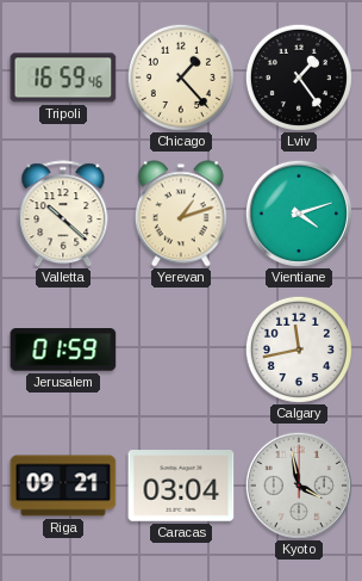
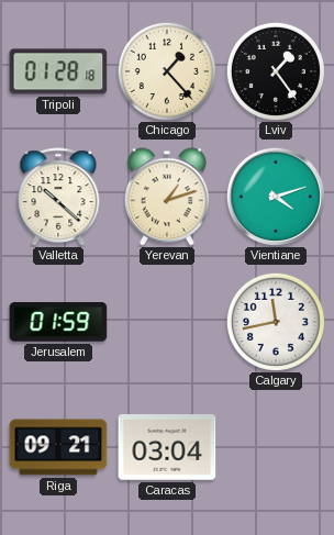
Tripoli: 16:59 -> 01:28 (58, 71)
Kyoto: 3:58 -> none (299, 486)
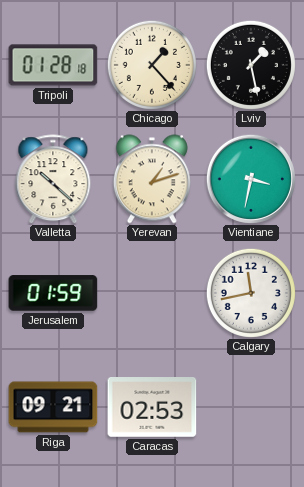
Lviv: 1:24 -> 1:28 (251, 65)
Vientiane: 4:12 -> 3:32 (251, 179)
Caracas: 03:04 -> 02:53 (152, 407)
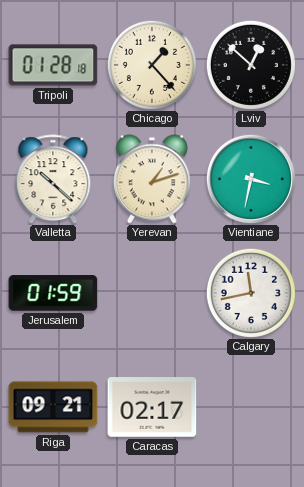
Lviv: 1:28 -> 12:52 (251, 65)
Caracas: 02:53 -> 02:17 (152, 407)
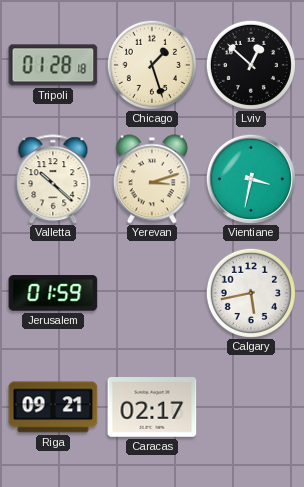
Chicago: 1:23 -> 1:27 (152, 65)
Yerevan: 1:12 -> 3:12 (152, 179)
Calgary: 11:43 -> 5:43 (251, 293)
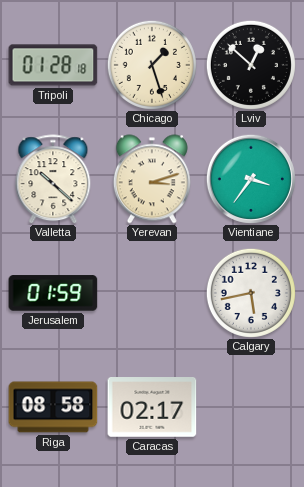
Vientiane: 3:32 -> 3:36 (251, 179)
Riga: 09:21 -> 08:58 (53, 407)
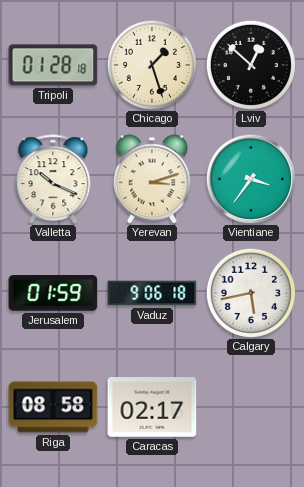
Valletta: 10:22 -> 10:19 (53, 179)
Vaduz: none -> 9:06 (152, 293)
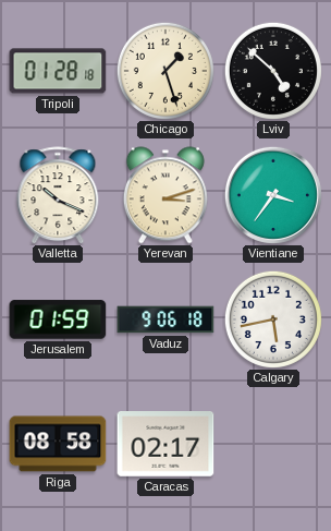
Lviv: 12:52 -> 4:52 (273, 71)
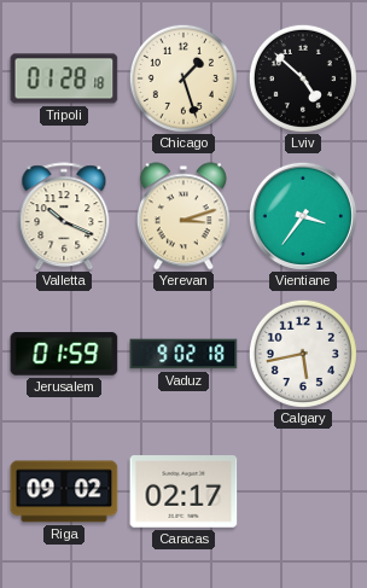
Vaduz: 9:06 -> 9:02 (183, 354)
Riga: 08:58 -> 09:02 (64, 491)
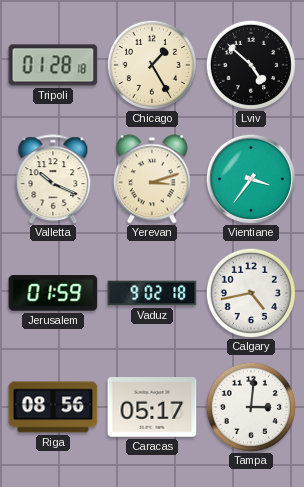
Chicago: 1:27 -> 1:25 (152, 65)
Calgary: 5:43 -> 4:43 (251, 293)
Riga: 09:02 -> 08:56 (53, 407)
Caracas: 02:17 -> 05:17 (152, 407)
Tampa: none -> 3:01 (251, 407)
